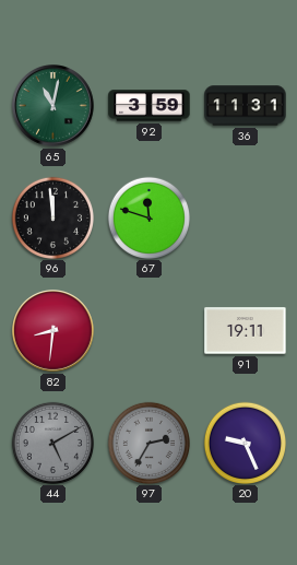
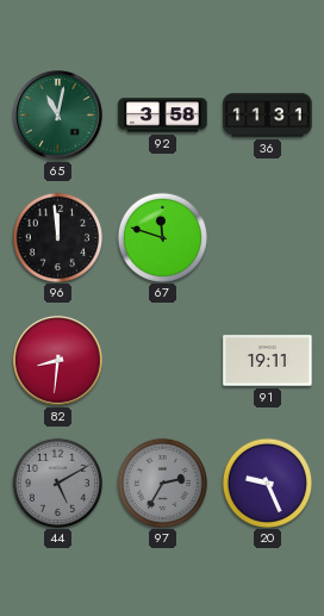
92: 3:59 -> 3:58 (163, 116)
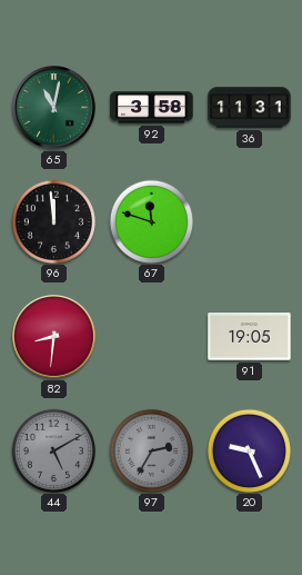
91: 19:11 -> 19:05 (250, 337)
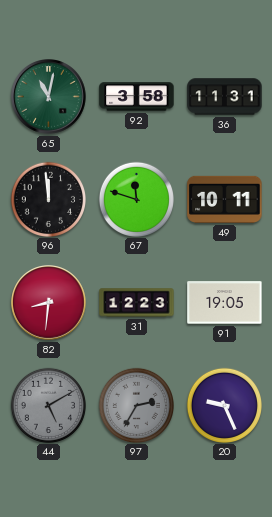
49: none -> 10:11 (225, 199)
31: none -> 12:23 (137, 303)
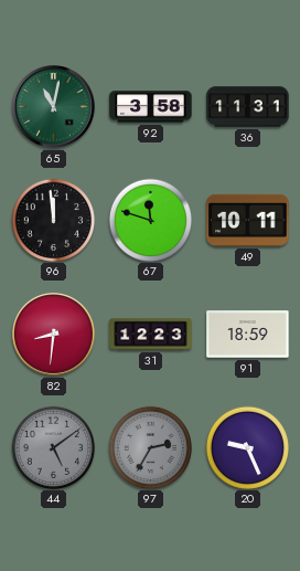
91: 19:05 -> 18:59 (248, 335)
44: 5:10 -> 5:09 (53, 447)
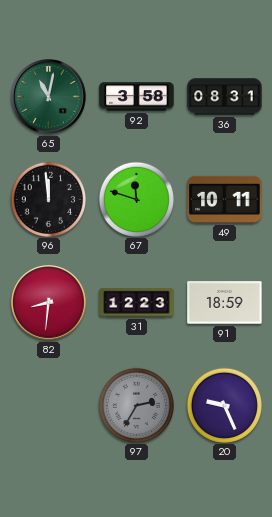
36: 11:31 -> 08:31 (225, 97)
44: 5:09 -> none (53, 447)
